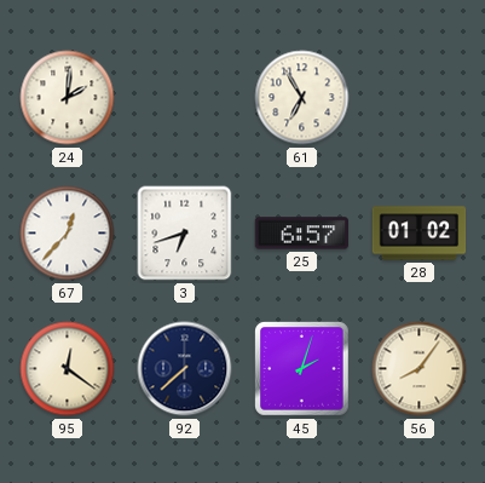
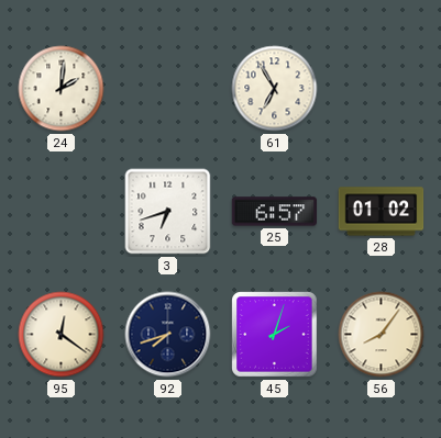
67: 12:37 -> none (68, 234)
92: 7:38 -> 7:42 (168, 335)
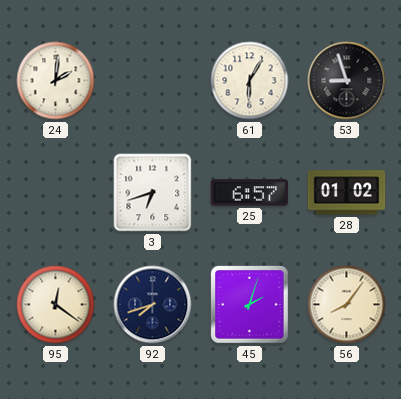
61: 6:55 -> 6:05 (250, 81)
53: none -> 8:57 (347, 81)
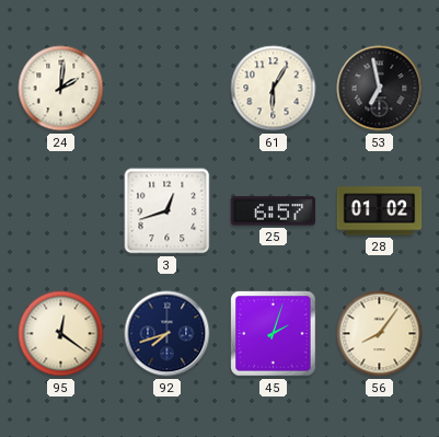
53: 8:57 -> 6:58 (380, 89)
3: 6:42 -> 12:42 (167, 211)
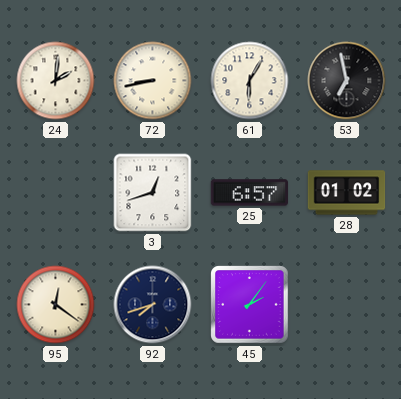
72: none -> 8:43 (153, 81)
45: 2:03 -> 2:06 (250, 305)
56: 8:06 -> none (380, 334)
